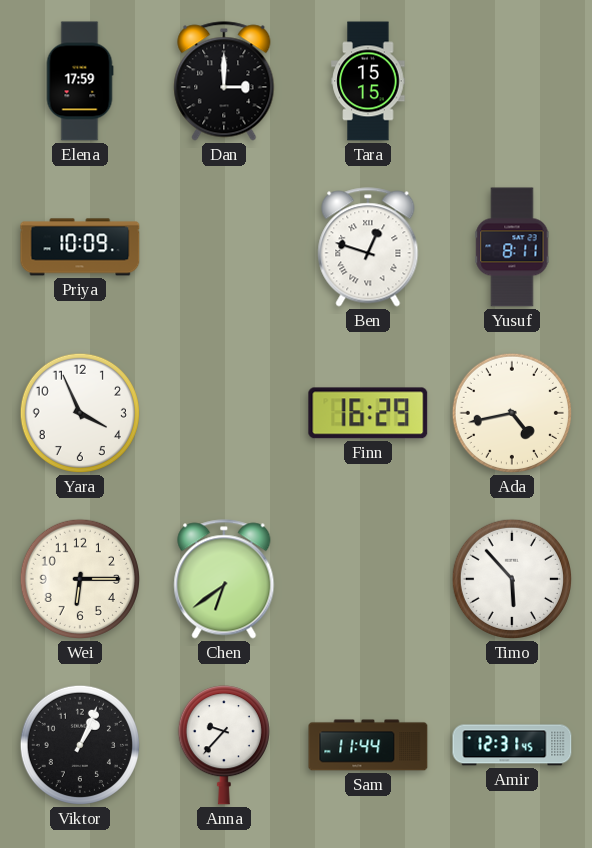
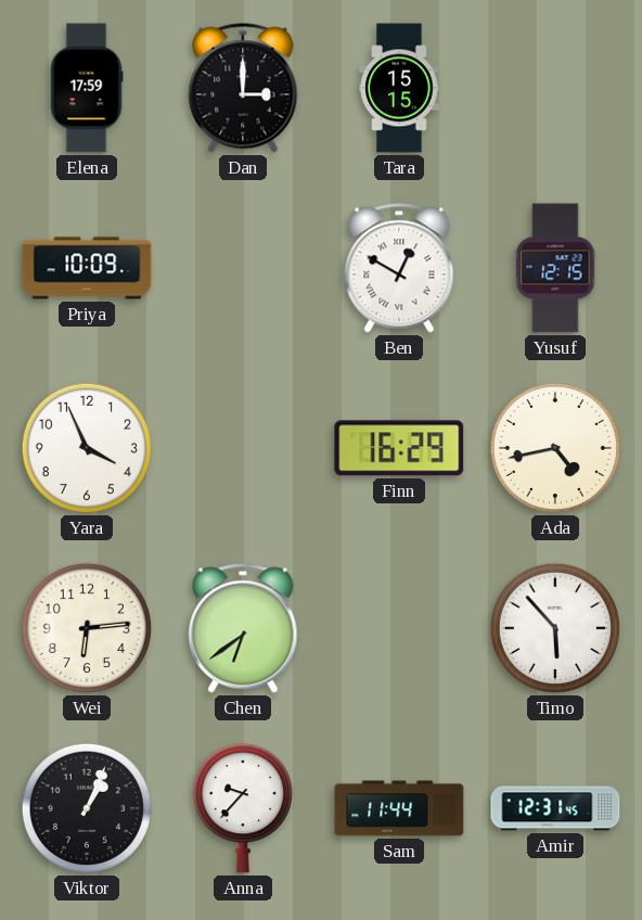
Ben: 12:48 -> 12:50 (399, 268)
Yusuf: 8:11 -> 12:15 (555, 268)
Wei: 6:15 -> 6:14 (87, 628)
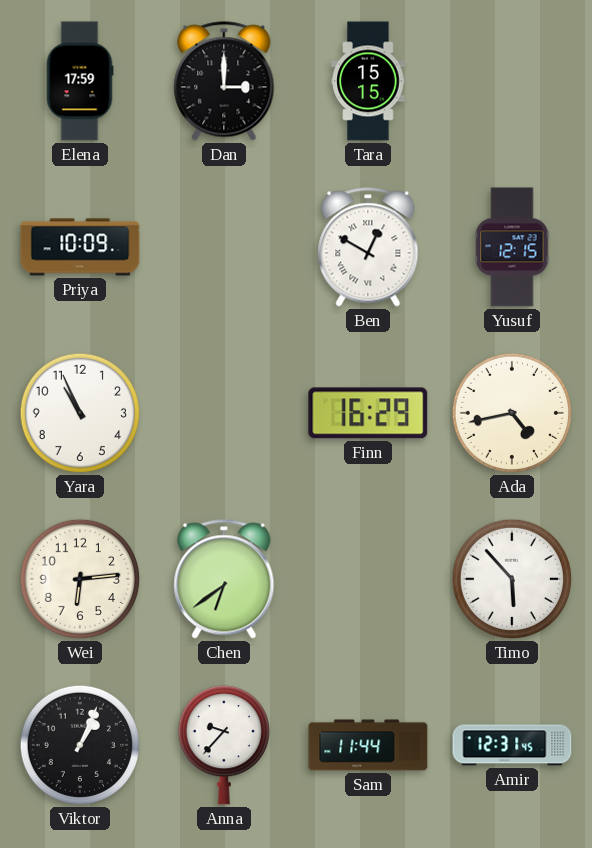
Yara: 3:56 -> 10:56 (80, 413)
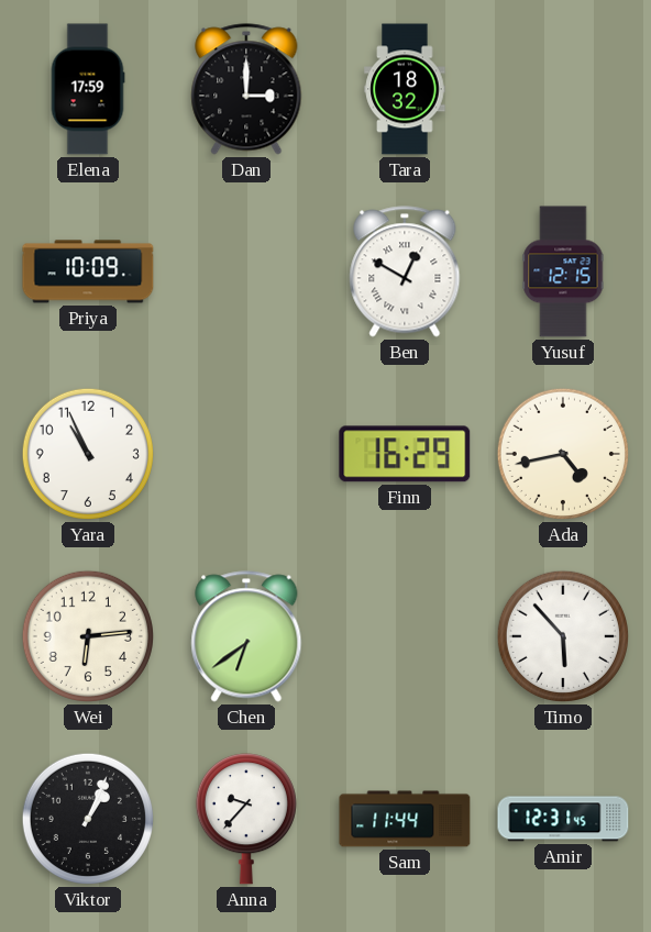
Tara: 15:15 -> 18:32 (405, 89)
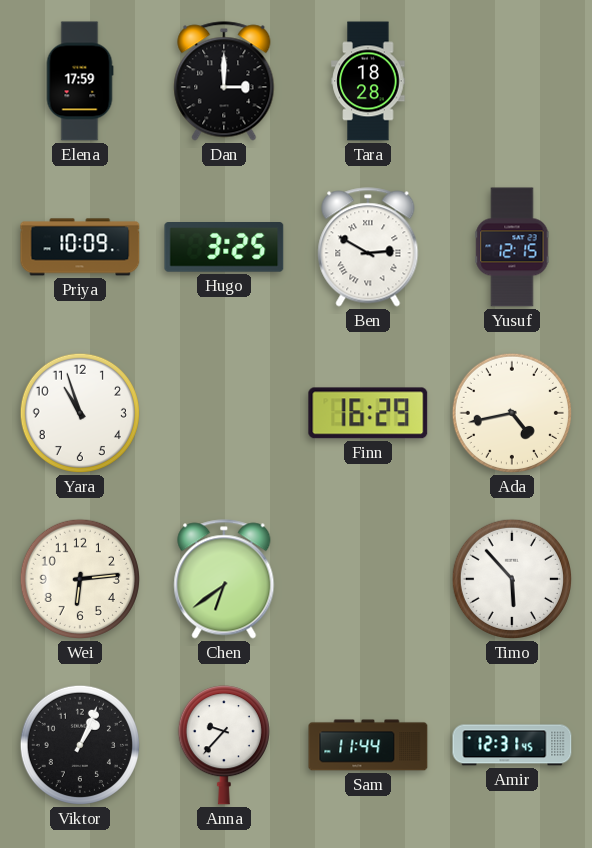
Tara: 18:32 -> 18:28 (368, 81)
Hugo: none -> 3:25 (224, 247)
Ben: 12:50 -> 2:50 (368, 247)
Yara: 10:56 -> 10:57 (80, 413)
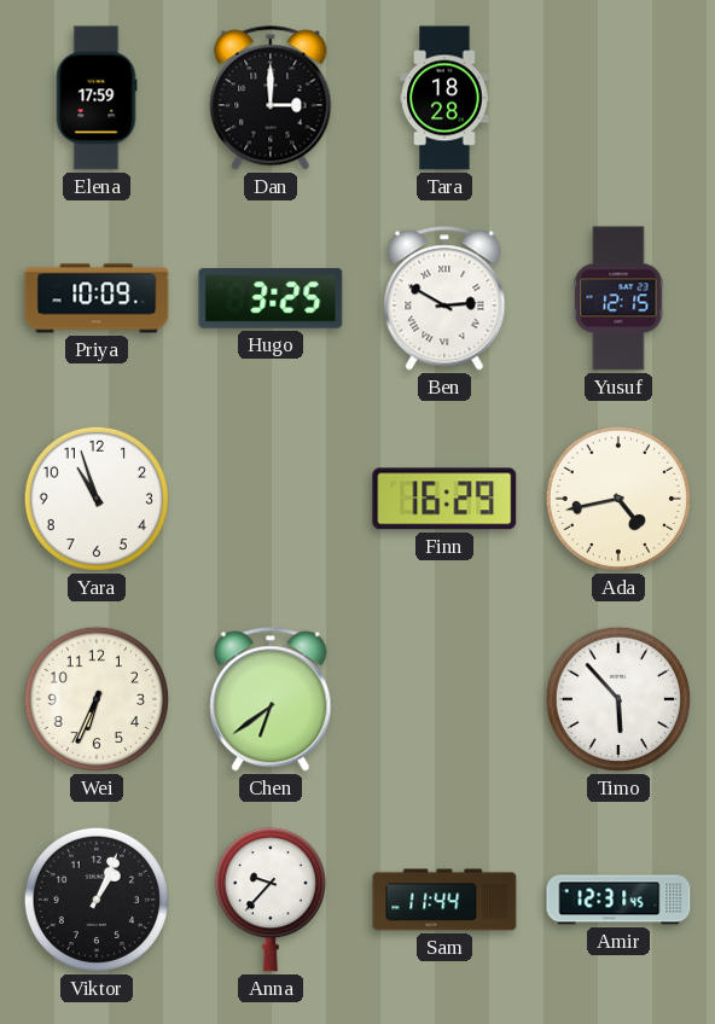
Wei: 6:14 -> 6:34 (97, 699)
